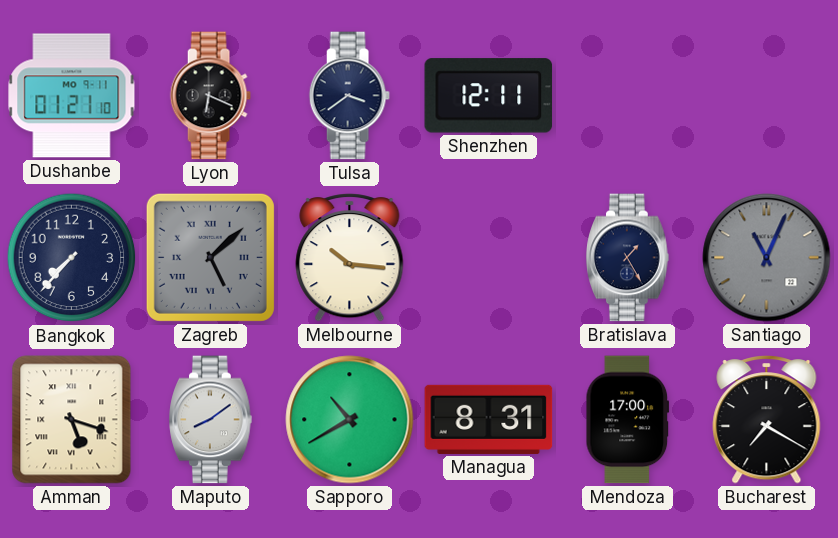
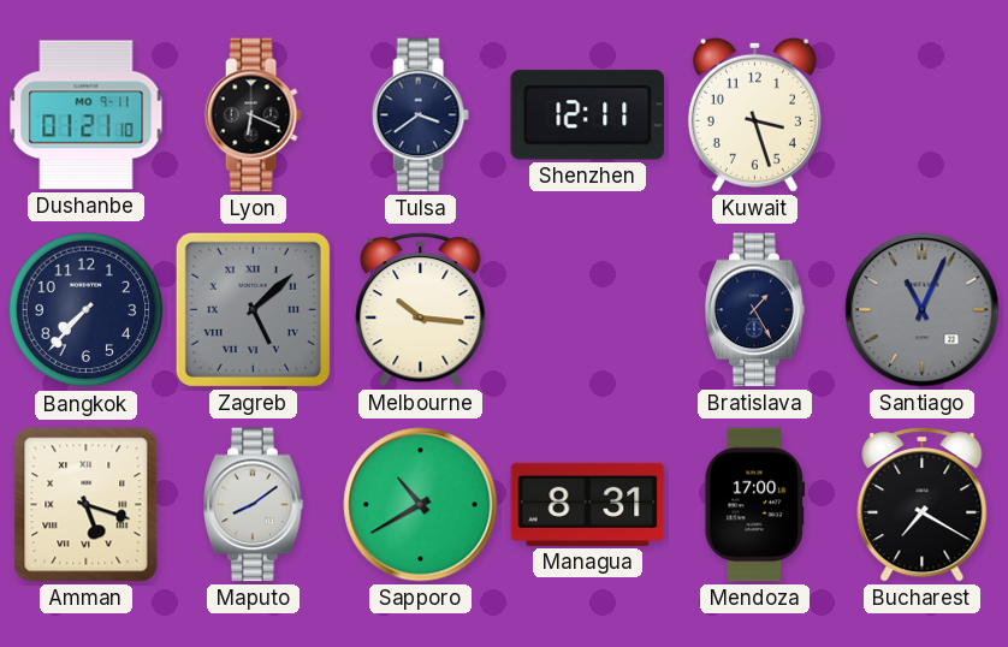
Kuwait: none -> 3:27 (754, 114)
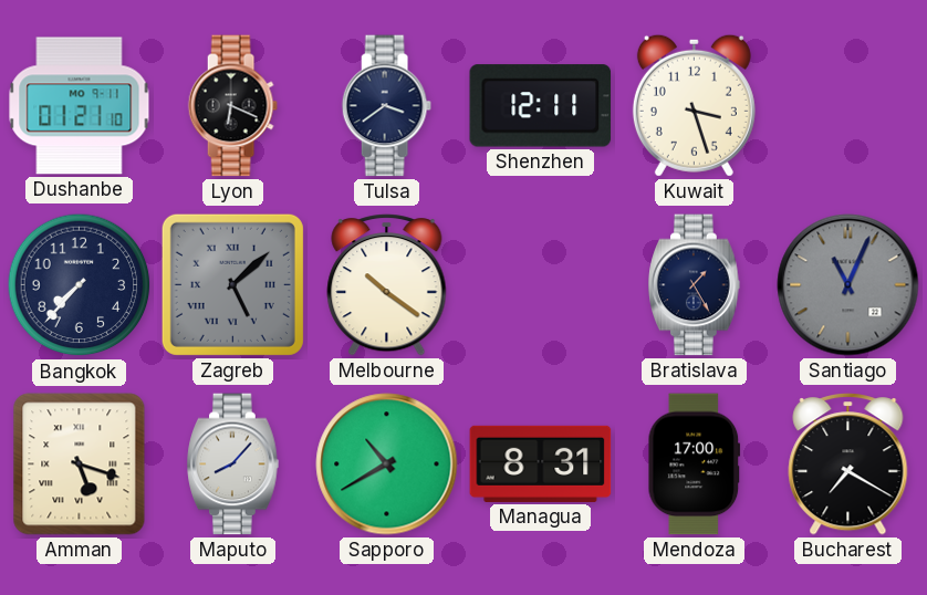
Melbourne: 10:16 -> 10:21 (387, 285)
Maputo: 8:09 -> 8:07 (233, 464)
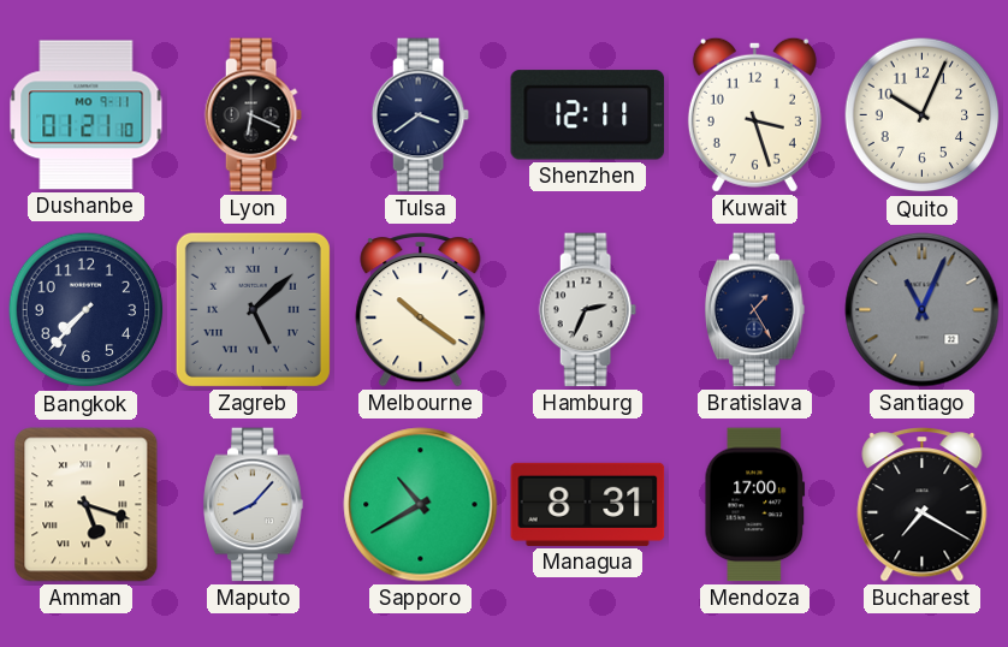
Quito: none -> 10:04 (923, 115)
Hamburg: none -> 2:34 (587, 310)
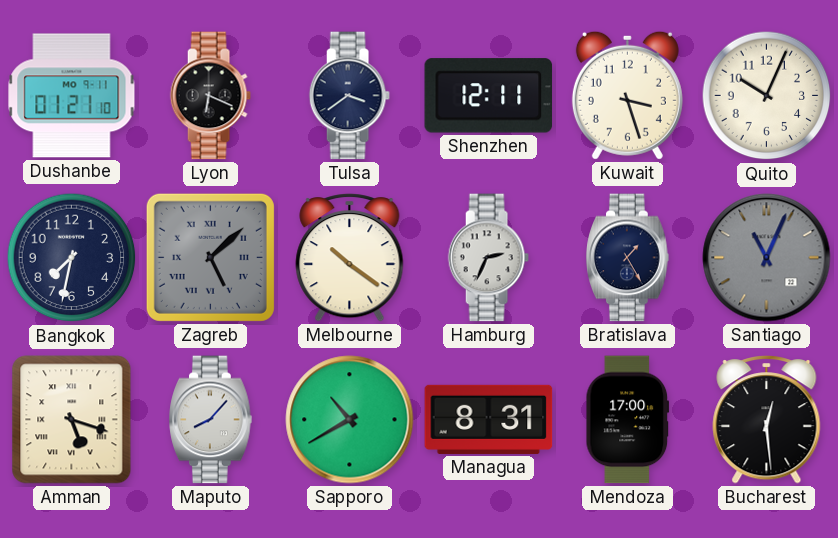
Bangkok: 7:37 -> 7:32 (72, 258)
Bucharest: 7:20 -> 12:29 (767, 420)
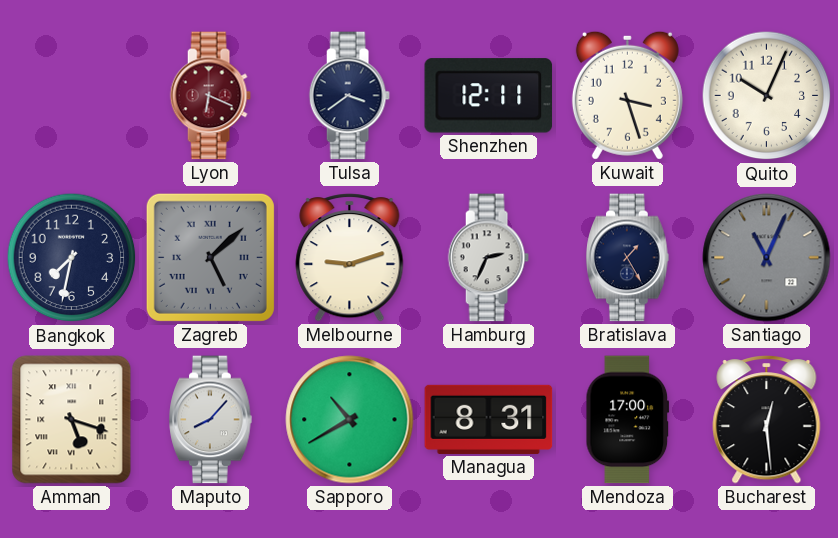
Dushanbe: 01:21 -> none (72, 96)
Lyon dial: black -> burgundy (210, 96)
Melbourne: 10:21 -> 9:12 (350, 258)
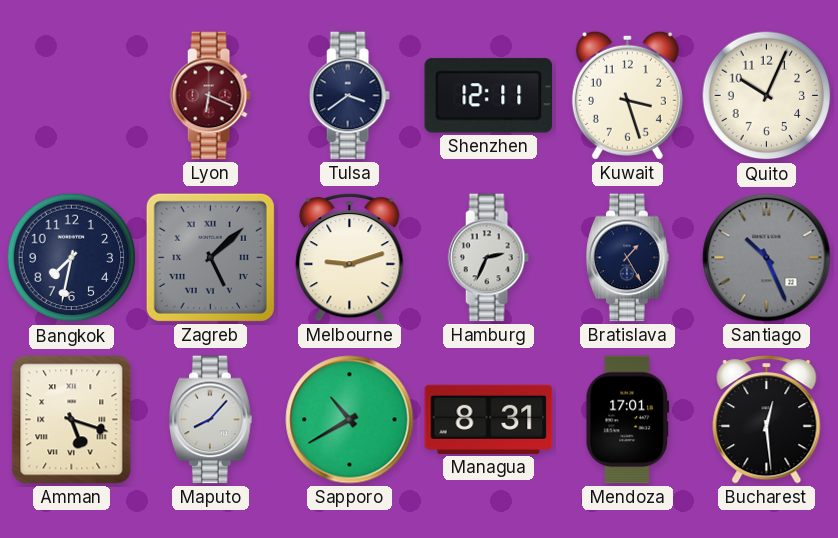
Santiago: 11:04 -> 10:26 (767, 258)
Mendoza: 17:00 -> 17:01 (628, 420)
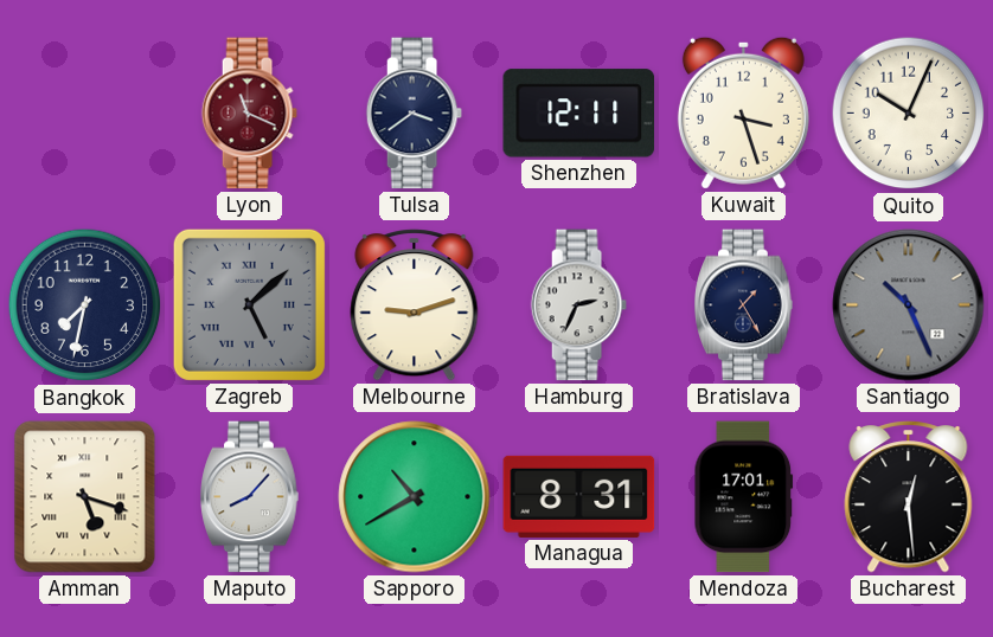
Lyon: 6:19 -> 11:19 (249, 114)
